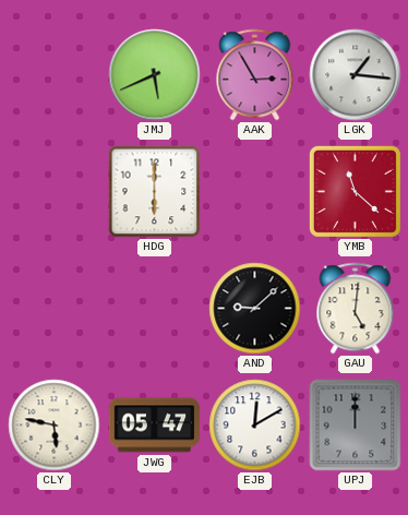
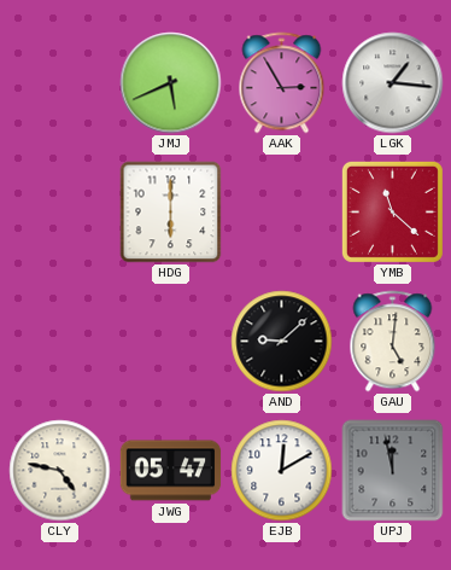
CLY: 5:47 -> 4:47 (60, 471)
UPJ: 12:00 -> 11:58 (393, 471)
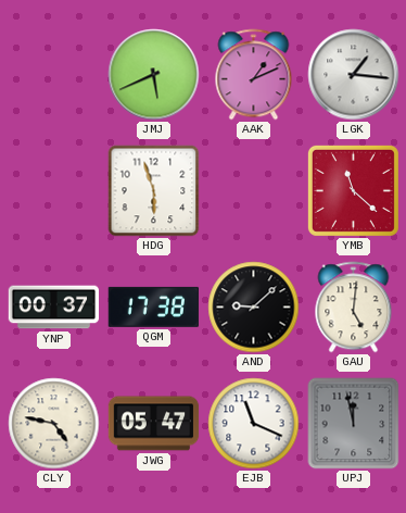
AAK: 2:55 -> 1:11 (254, 75)
HDG: 6:00 -> 5:57 (154, 191)
YNP: none -> 00:37 (54, 308)
QGM: none -> 17:38 (153, 306)
EJB: 12:10 -> 11:19 (254, 424)
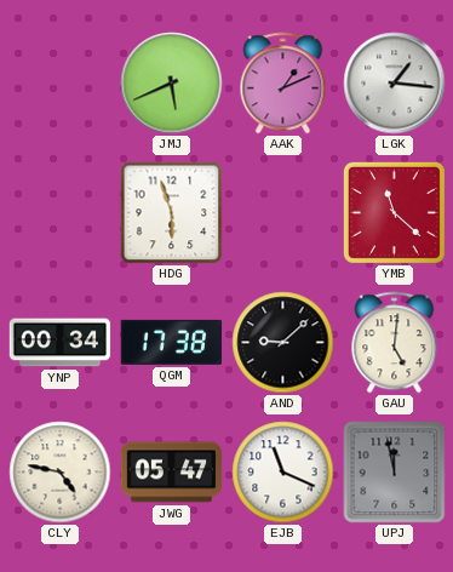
YNP: 00:37 -> 00:34 (61, 343)
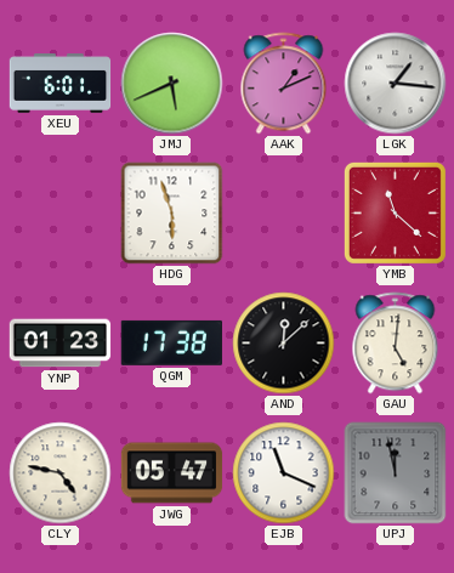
XEU: none -> 6:01 (61, 84)
YNP: 00:34 -> 01:23 (61, 344)
AND: 9:08 -> 12:08 (284, 344)
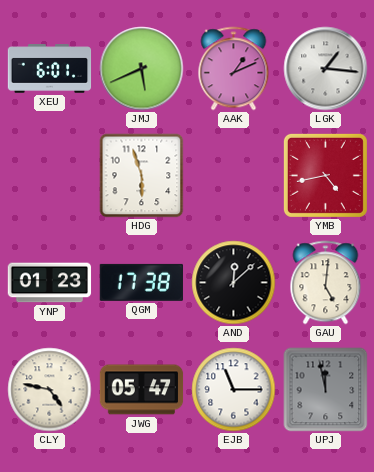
YMB: 11:22 -> 4:43 (325, 175)
EJB: 11:19 -> 11:15 (234, 390)
